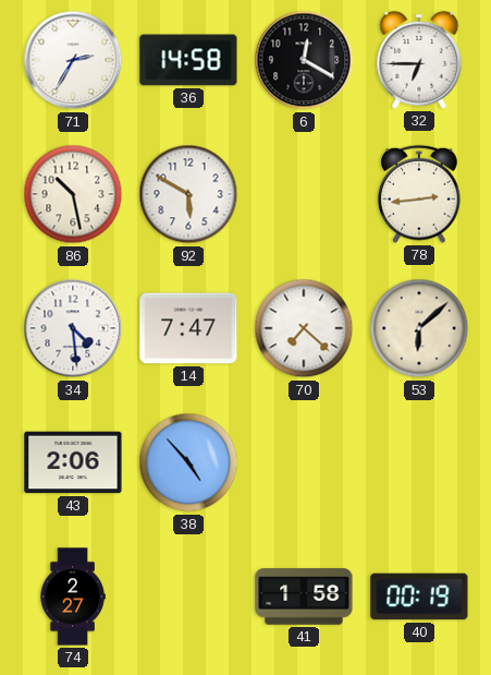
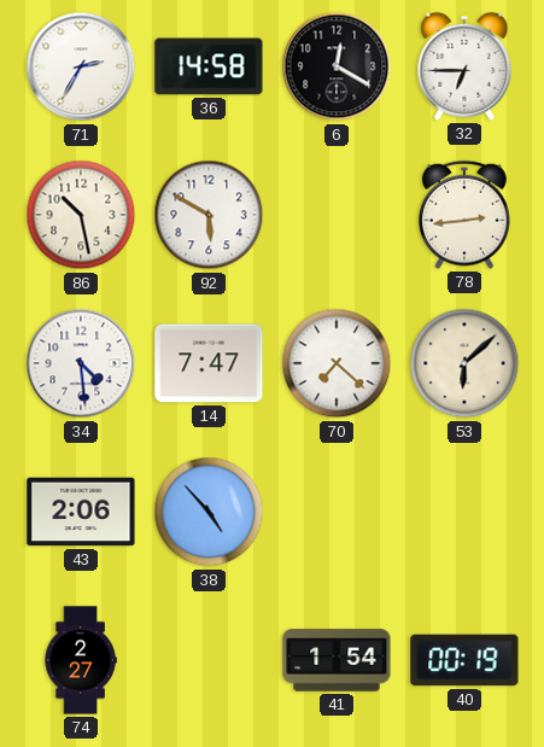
41: 1:58 -> 1:54 (337, 660)
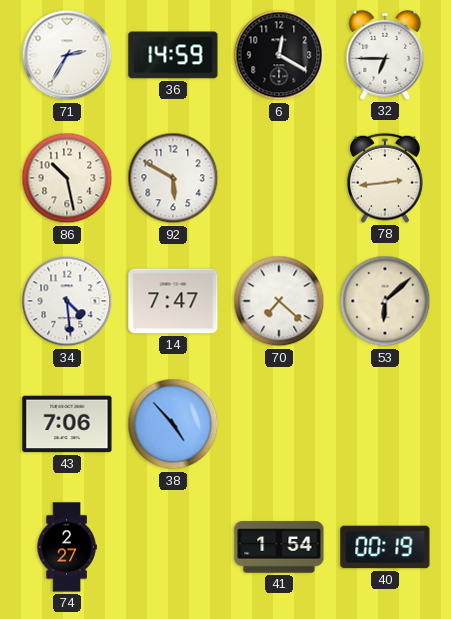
36: 14:58 -> 14:59 (173, 55)
43: 2:06 -> 7:06 (67, 424)
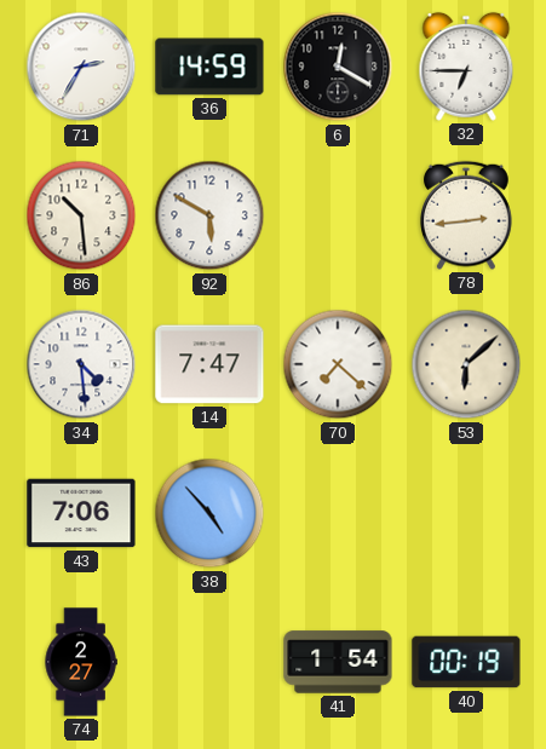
86: 10:28 -> 10:29 (81, 215)
